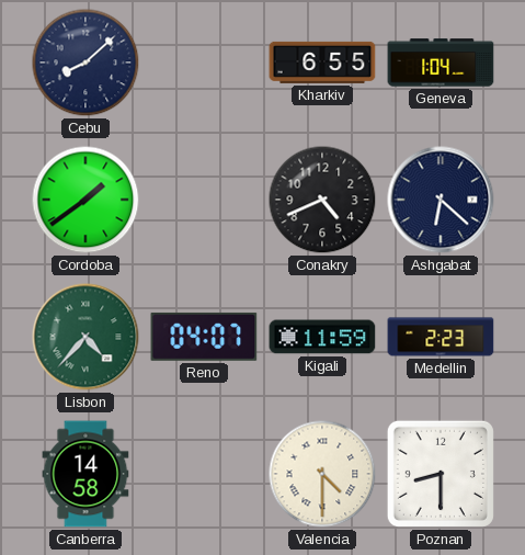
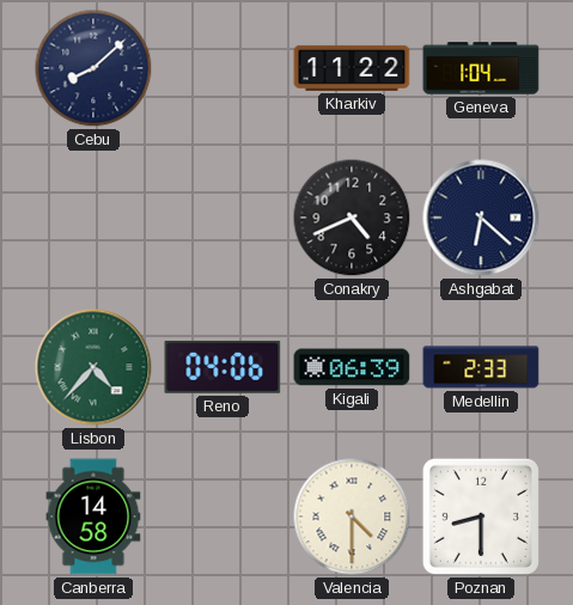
Kharkiv: 6:55 -> 11:22 (352, 68)
Cordoba: 1:39 -> none (85, 200)
Reno: 04:07 -> 04:06 (223, 367)
Kigali: 11:59 -> 06:39 (352, 367)
Medellin: 2:23 -> 2:33 (481, 367)
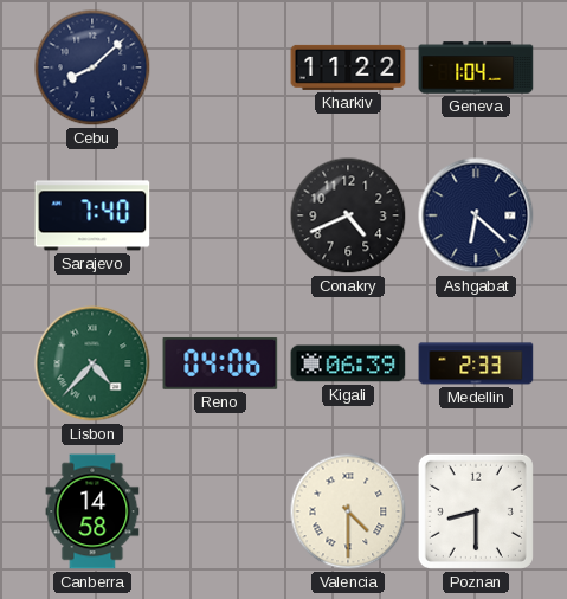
Sarajevo: none -> 7:40 (92, 215)
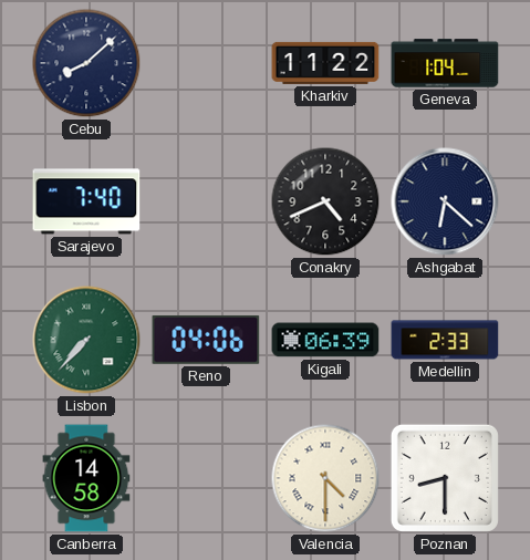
Lisbon: 4:37 -> 7:37 (86, 340)
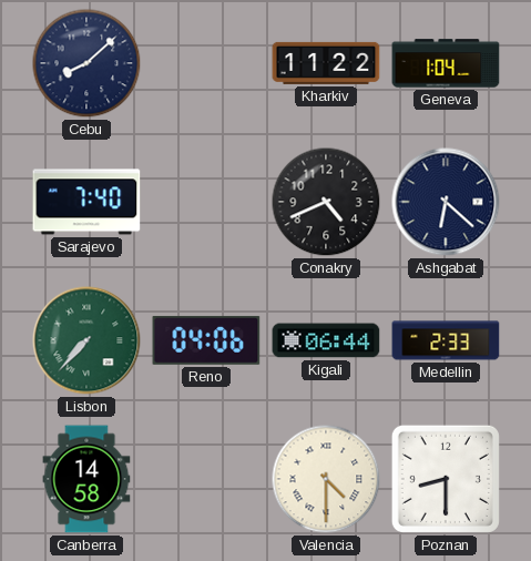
Kigali: 06:39 -> 06:44 (326, 340)
